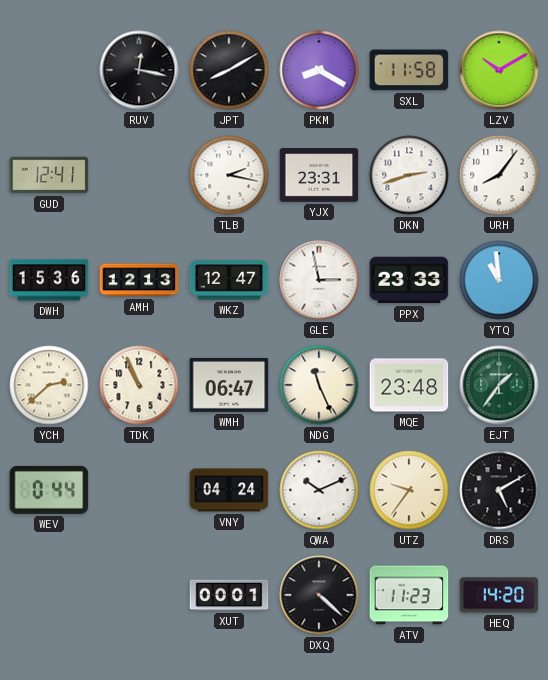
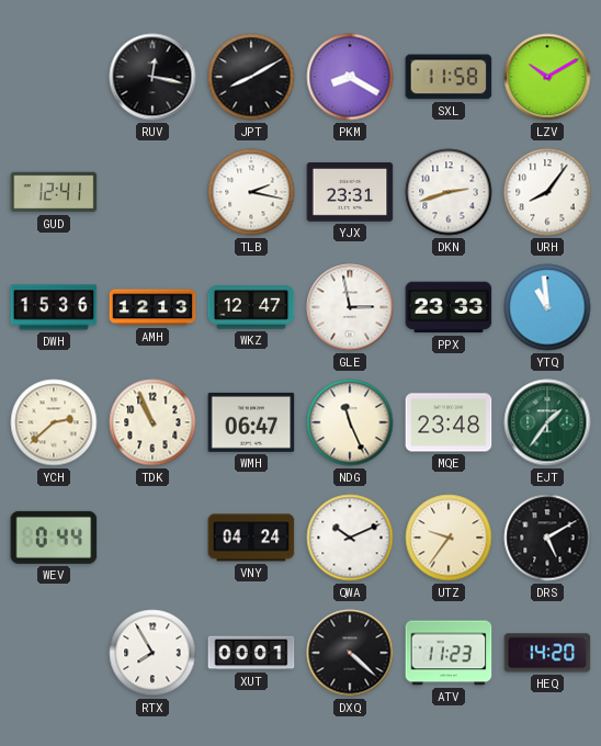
RTX: none -> 7:55 (152, 653)
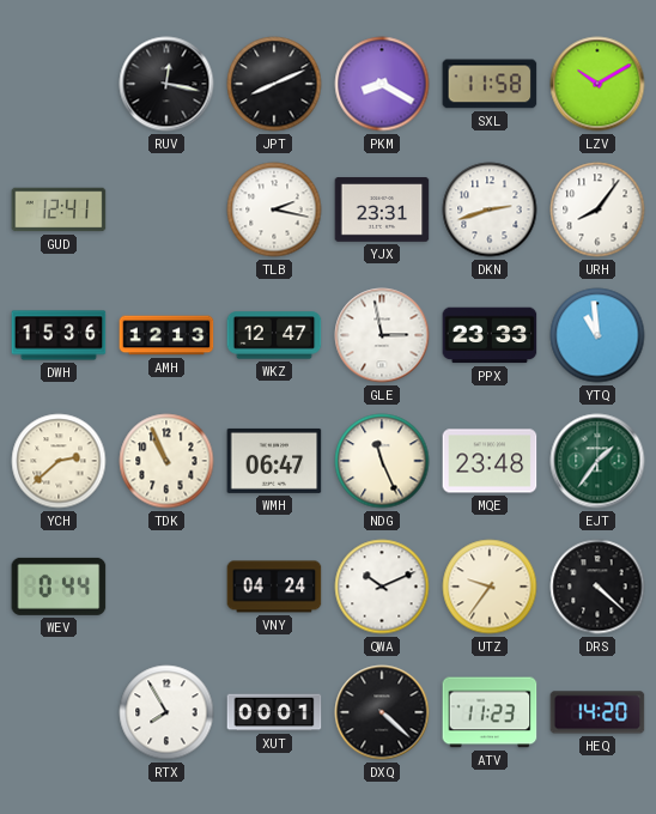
JPT: 8:10 -> 8:11 (274, 84)
DRS: 5:10 -> 4:22 (597, 587)
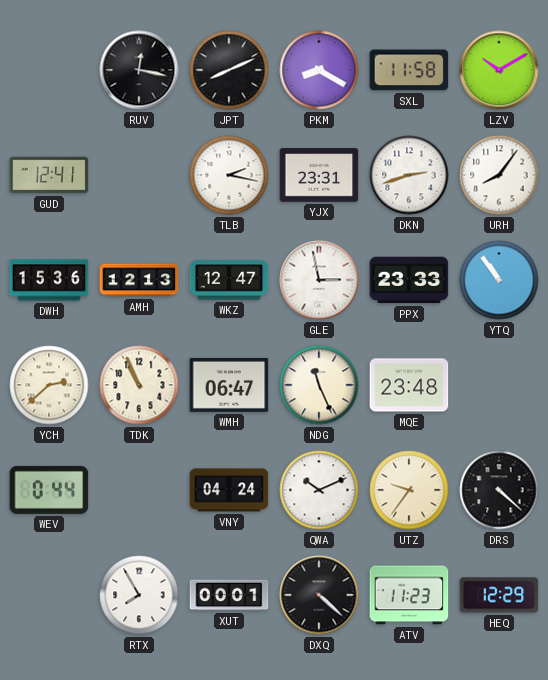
YTQ: 10:59 -> 10:54 (499, 280)
EJT: 1:36 -> none (597, 461)
HEQ: 14:20 -> 12:29 (499, 595)
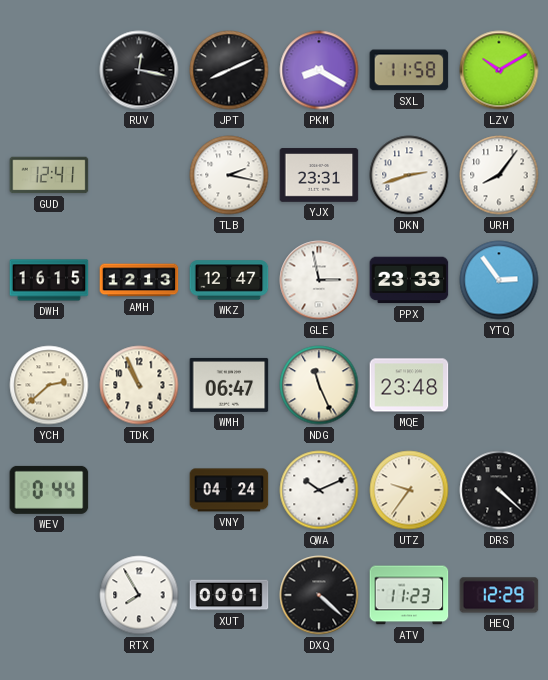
DWH: 15:36 -> 16:15 (49, 280)
YTQ: 10:54 -> 2:54 (499, 280)
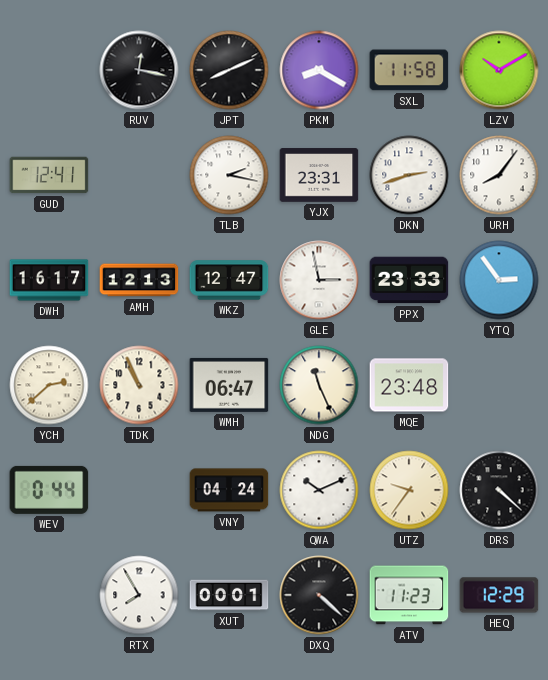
DWH: 16:15 -> 16:17 (49, 280)
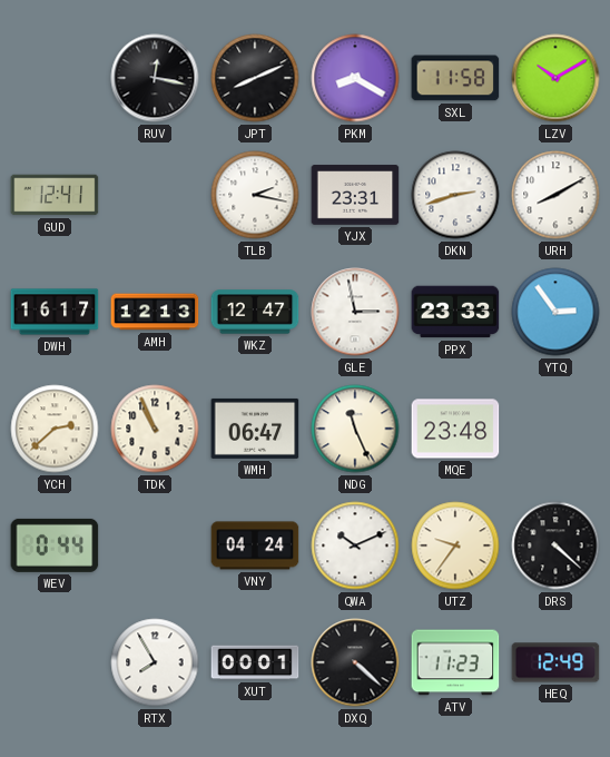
URH: 8:06 -> 8:10 (555, 195)
HEQ: 12:29 -> 12:49 (555, 662)
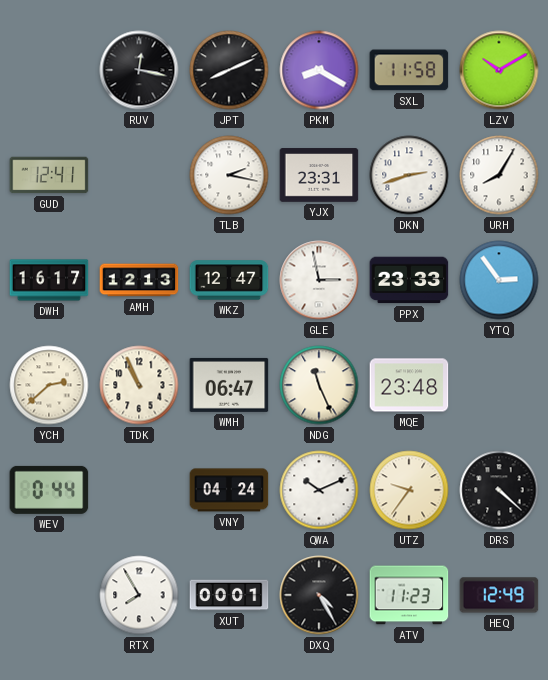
URH: 8:10 -> 8:05 (499, 175)
DXQ: 4:22 -> 4:25 (319, 595)
